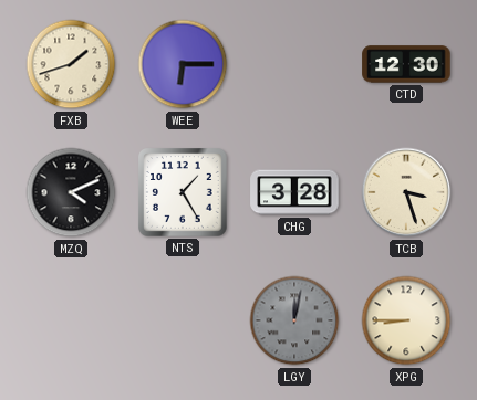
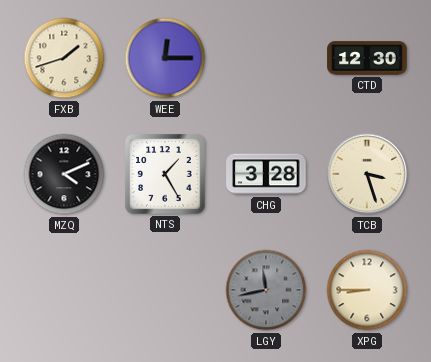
WEE: 6:15 -> 12:15 (165, 58)
LGY: 12:02 -> 11:43 (266, 290)
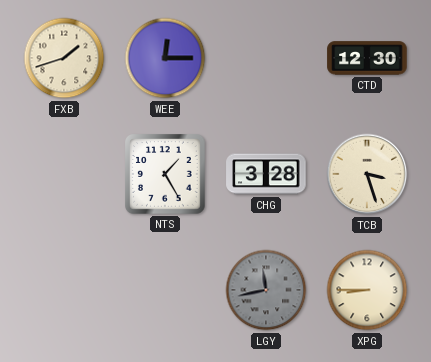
MZQ: 4:11 -> none (64, 174)
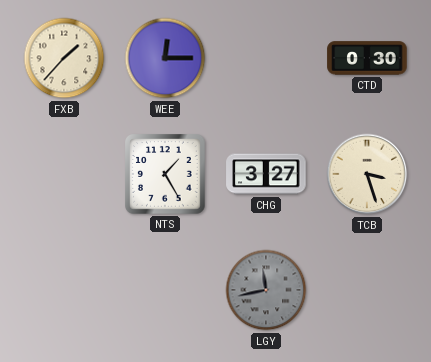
FXB: 1:42 -> 1:37 (64, 58)
CTD: 12:30 -> 0:30 (367, 58)
CHG: 3:28 -> 3:27 (266, 174)
XPG: 8:45 -> none (367, 290)
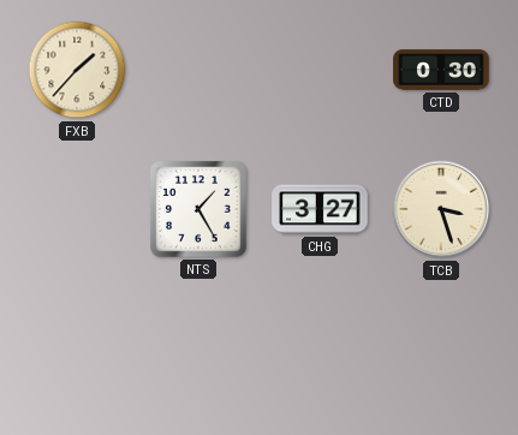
WEE: 12:15 -> none (165, 58)
LGY: 11:43 -> none (266, 290)
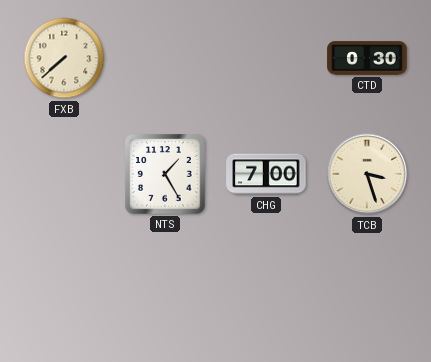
FXB: 1:37 -> 7:38 (64, 58)
CHG: 3:27 -> 7:00 (266, 174)
